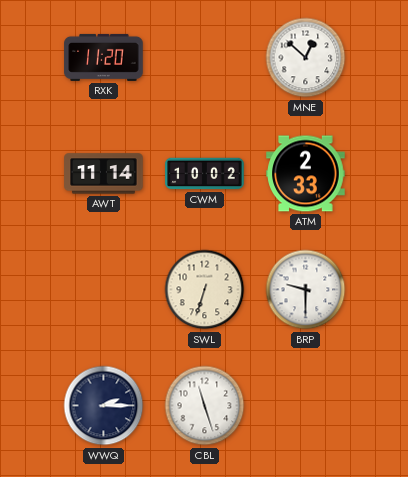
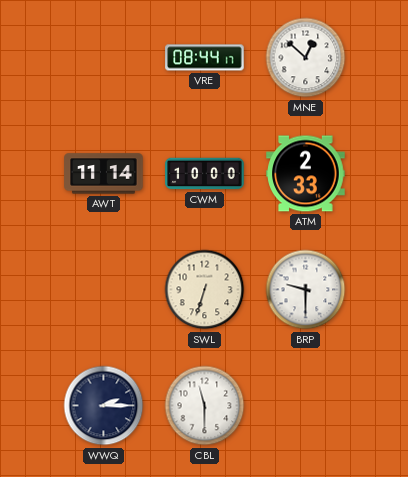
RXK: 11:20 -> none (104, 57)
VRE: none -> 08:44 (205, 58)
CWM: 10:02 -> 10:00 (205, 174)
CBL: 11:27 -> 11:30 (205, 406)
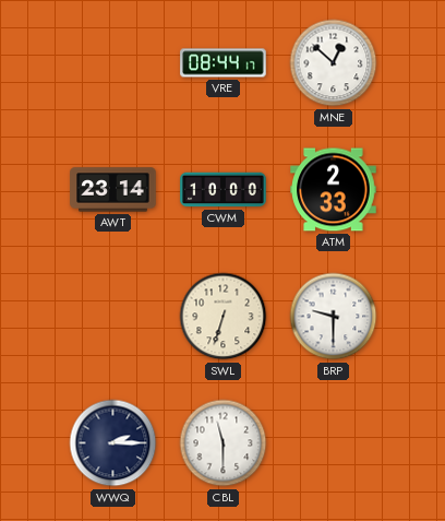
AWT: 11:14 -> 23:14 (113, 190)
